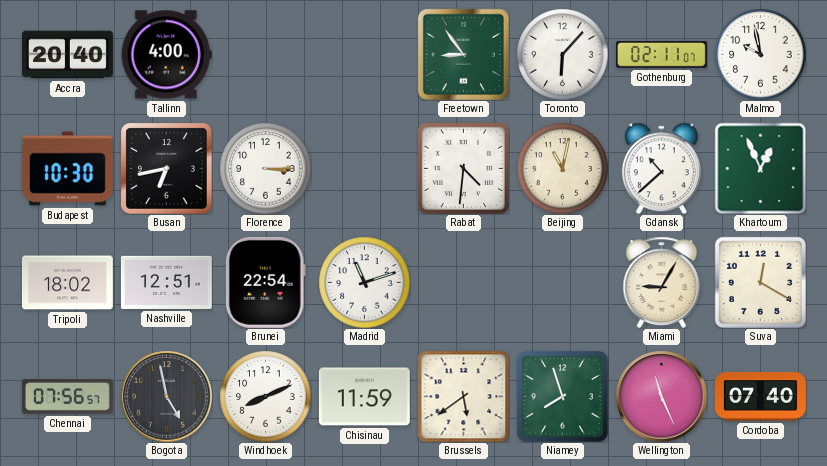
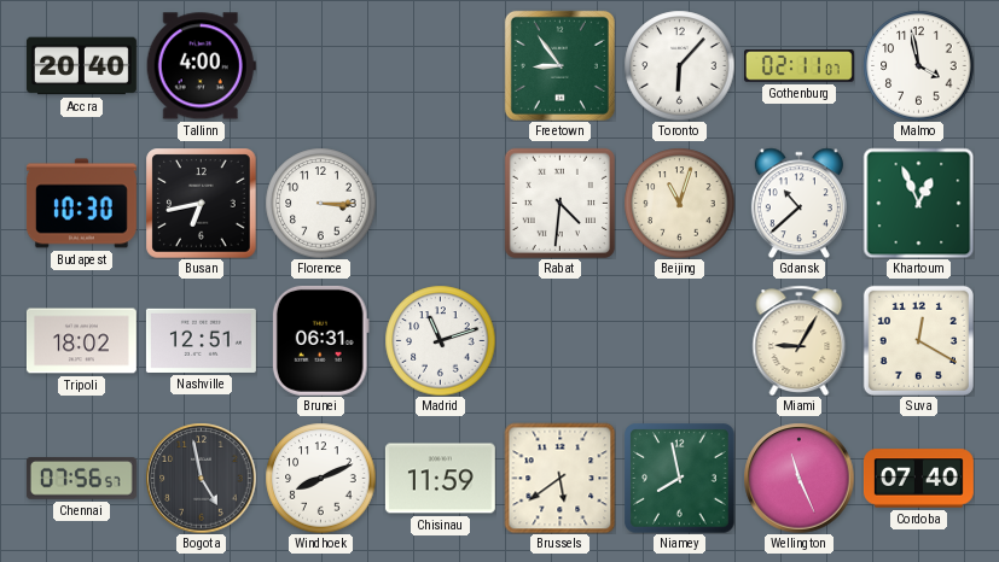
Malmo: 9:58 -> 3:58 (918, 65)
Beijing: 11:02 -> 11:03 (679, 203)
Brunei: 22:54 -> 06:31 (320, 340)
Niamey: 7:57 -> 7:58 (679, 478)
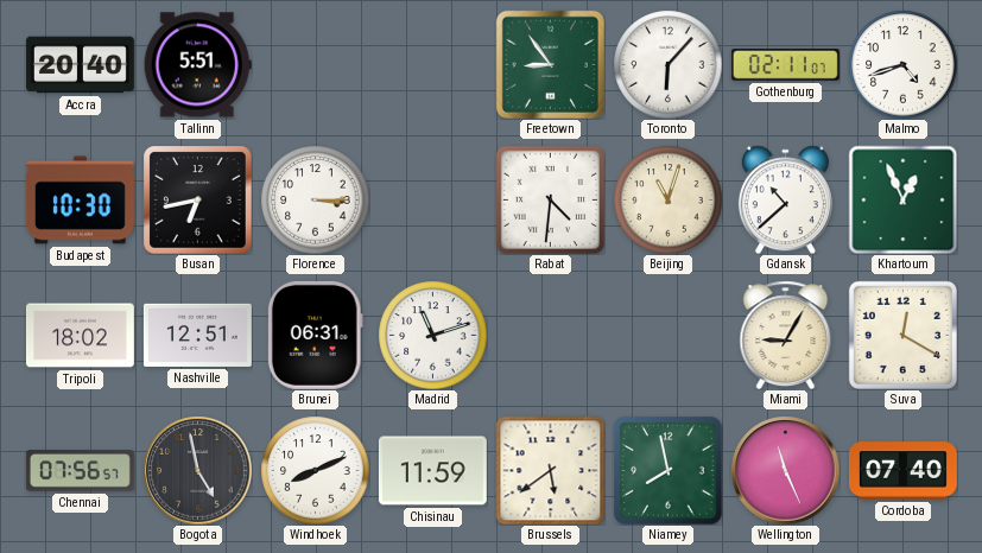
Tallinn: 4:00 -> 5:51 (197, 65)
Malmo: 3:58 -> 4:42 (902, 64)
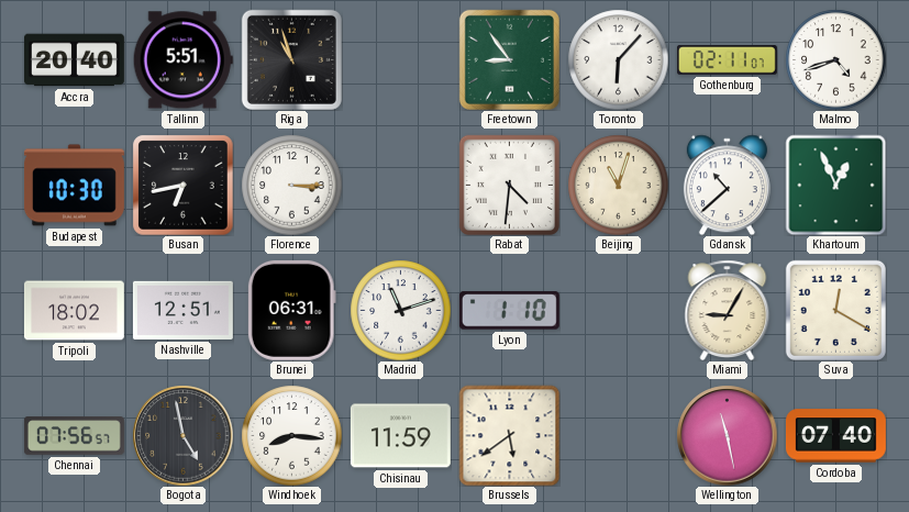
Riga: none -> 10:57 (291, 59)
Lyon: none -> 1:10 (509, 311)
Windhoek: 8:11 -> 8:16 (291, 435)
Niamey: 7:58 -> none (667, 470)
Wellington: 11:26 -> 11:28 (727, 435)
